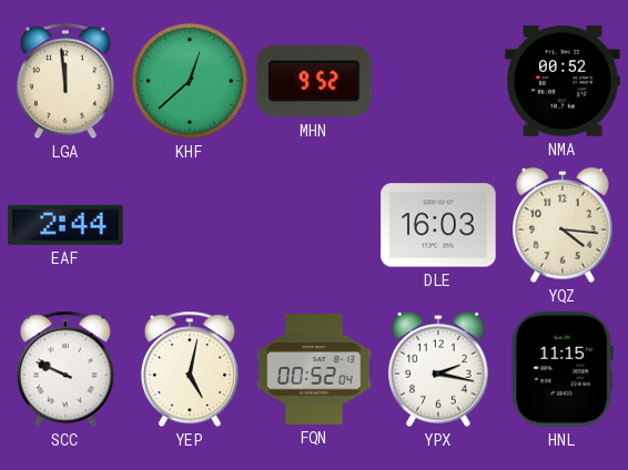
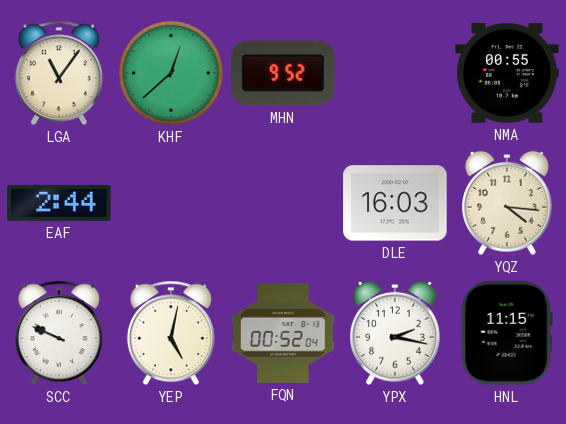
LGA: 11:59 -> 11:06 (59, 73)
NMA: 00:52 -> 00:55 (507, 73)
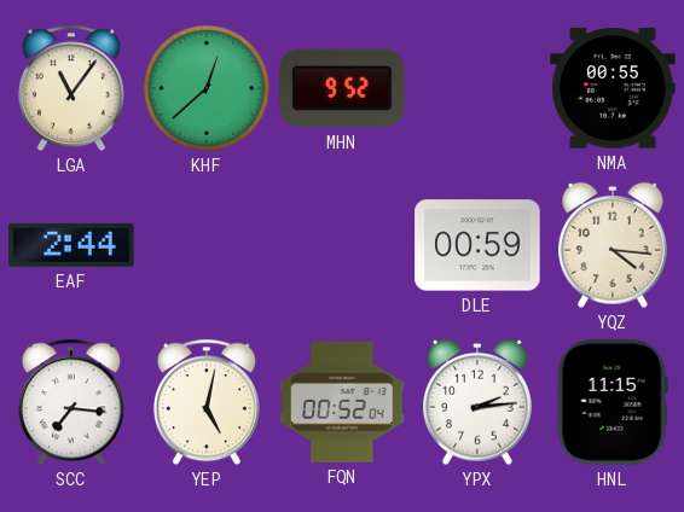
DLE: 16:03 -> 00:59 (477, 245)
SCC: 9:49 -> 7:16 (71, 402)
YPX: 2:17 -> 2:14 (479, 402)
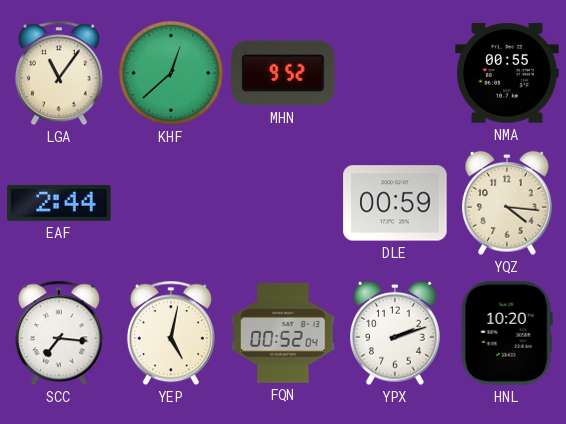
YPX: 2:14 -> 2:12 (396, 333)
HNL: 11:15 -> 10:20 (507, 333)
